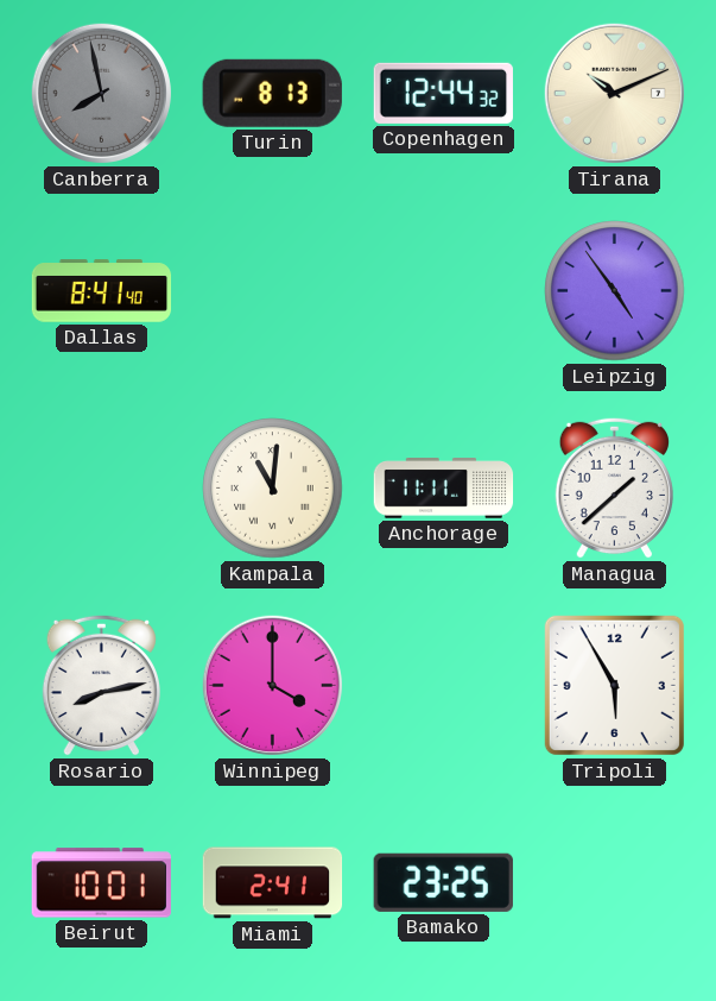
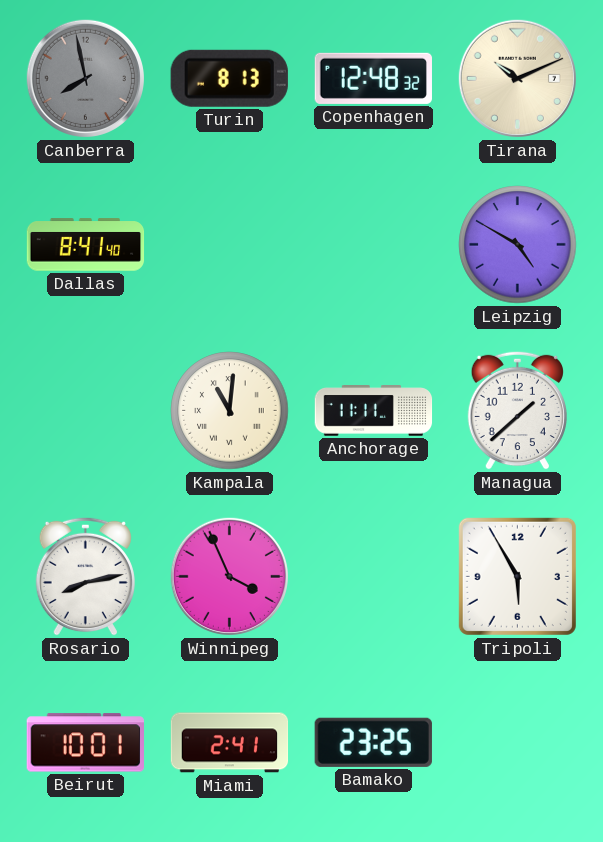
Copenhagen: 12:44 -> 12:48 (373, 78)
Leipzig: 4:54 -> 4:50 (518, 245)
Winnipeg: 4:00 -> 3:56 (229, 576)
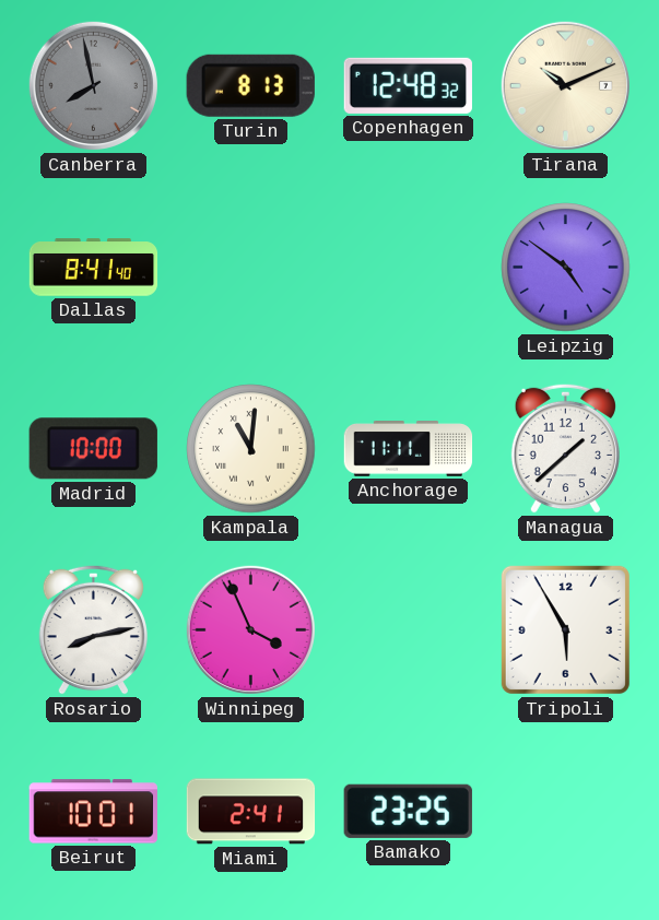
Leipzig: 4:50 -> 4:51 (566, 268)
Madrid: none -> 10:00 (93, 449)
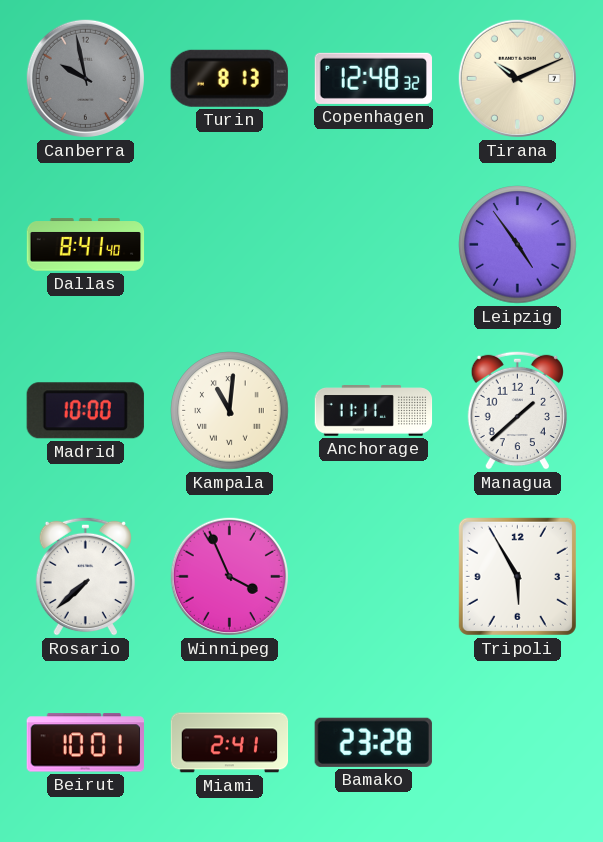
Canberra: 7:58 -> 9:58 (85, 78)
Leipzig: 4:51 -> 4:54 (518, 245)
Rosario: 8:13 -> 7:38 (85, 576)
Bamako: 23:25 -> 23:28 (373, 742)
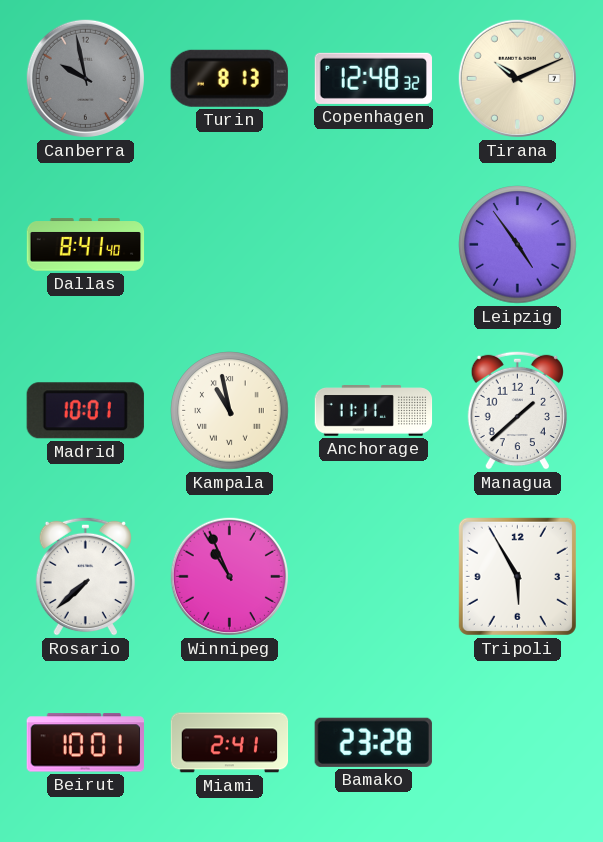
Madrid: 10:00 -> 10:01 (85, 411)
Kampala: 11:01 -> 10:58 (230, 411)
Winnipeg: 3:56 -> 10:56 (229, 576)
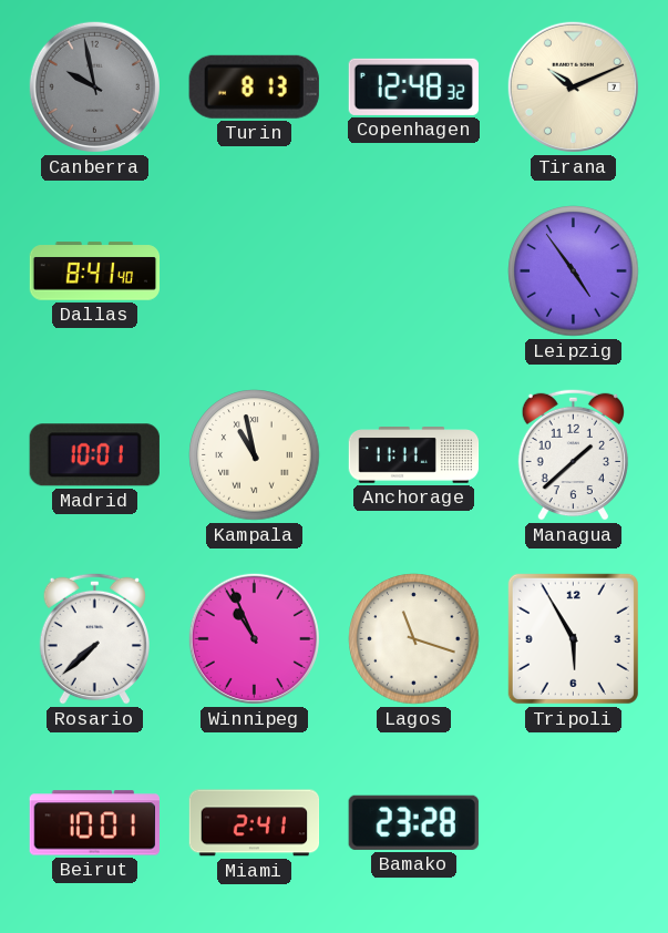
Lagos: none -> 11:18 (414, 639)
